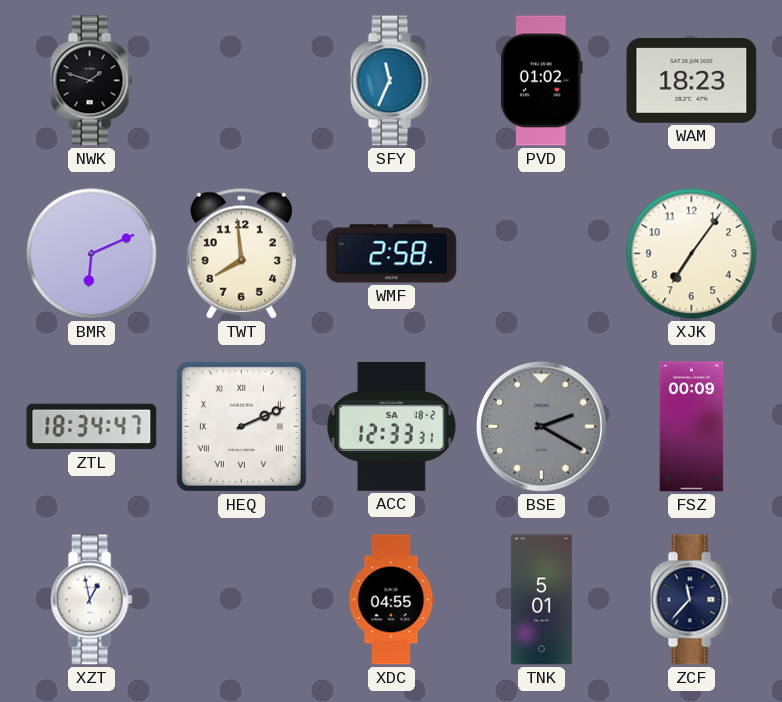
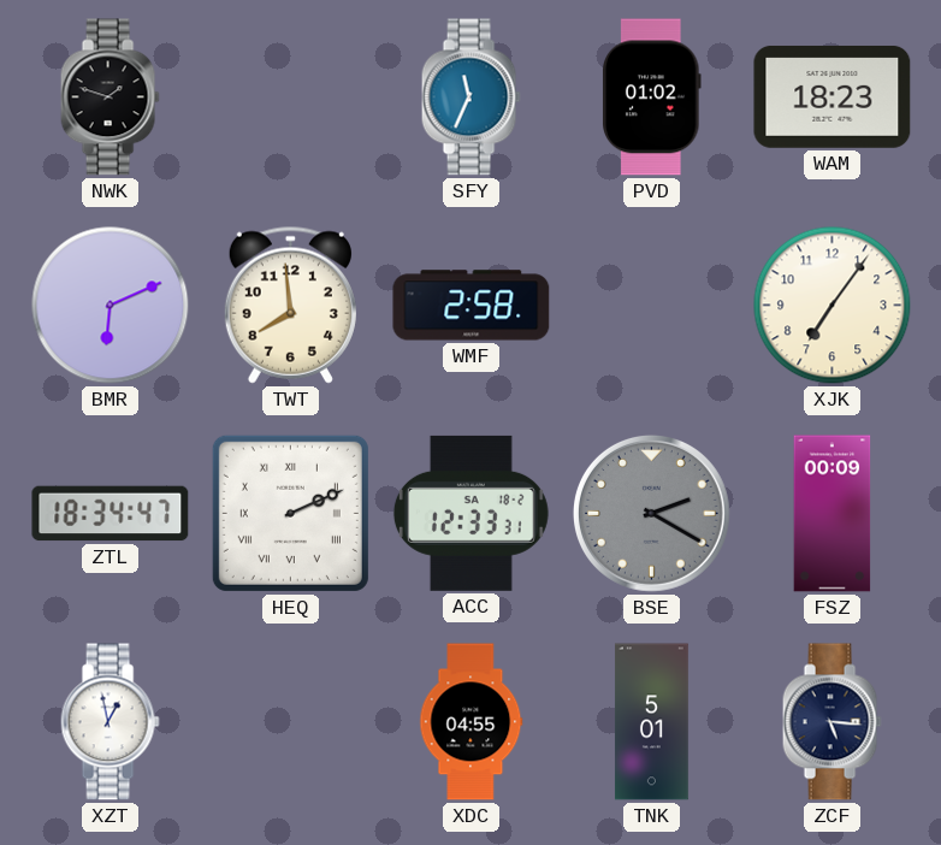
ZCF: 11:37 -> 5:16 (831, 722)
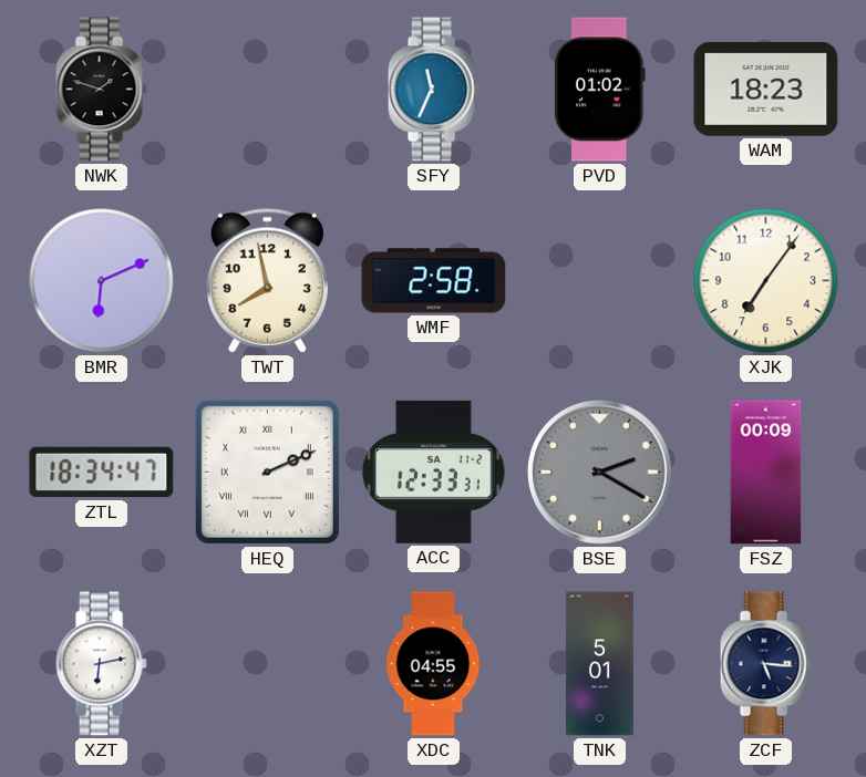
TWT: 7:59 -> 7:58 (267, 280)
ACC date: SA 18-2 -> SA 11-2 (433, 472)
XZT: 12:58 -> 6:13 (101, 664)
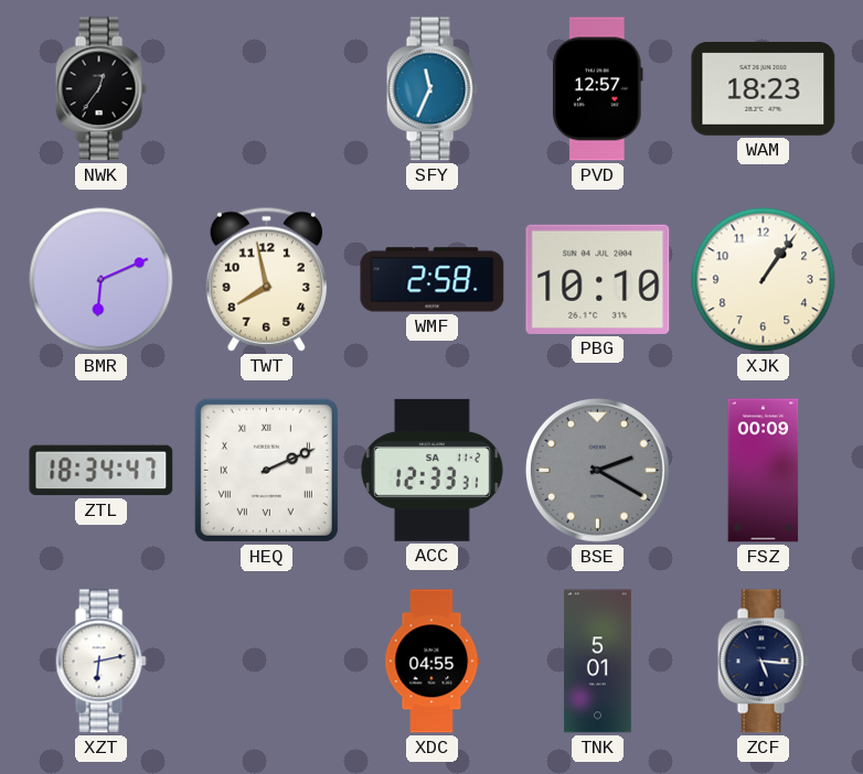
NWK: 1:48 -> 12:36 (100, 89)
PVD: 01:02 -> 12:57 (598, 89)
PBG: none -> 10:10 (598, 279)
XJK: 7:06 -> 1:06 (764, 280)
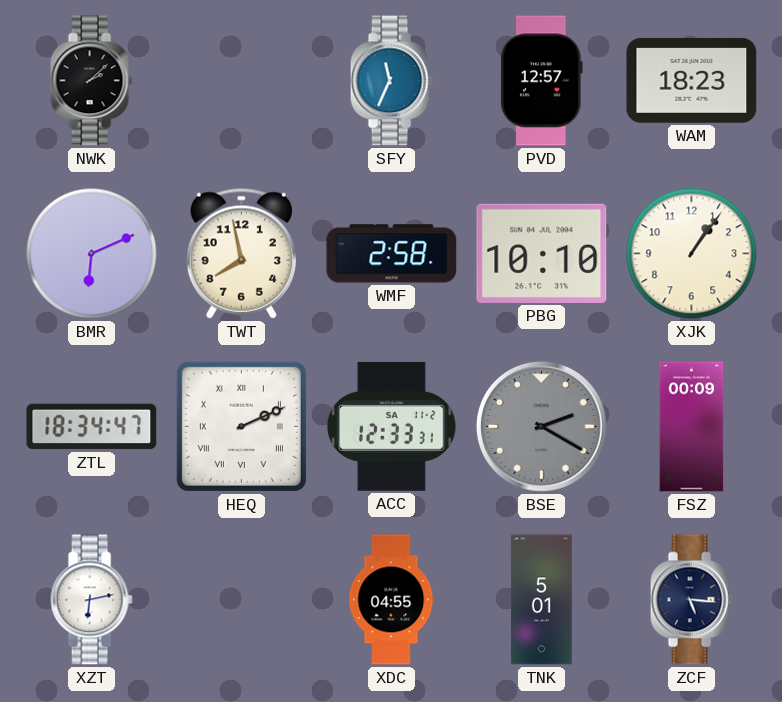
NWK: 12:36 -> 2:08 (91, 81)
